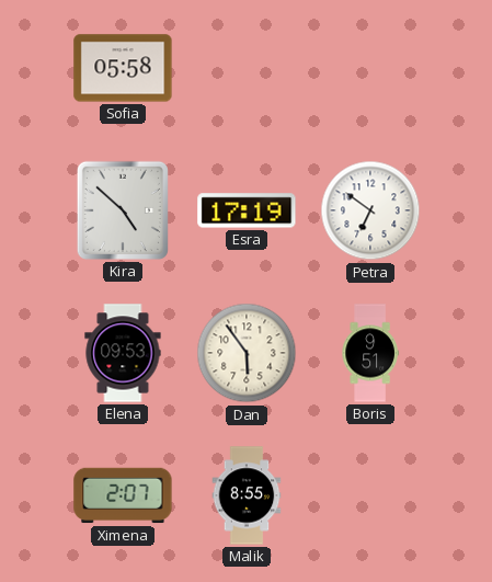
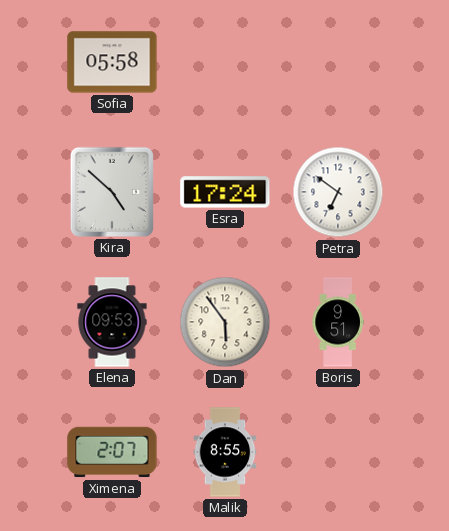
Esra: 17:19 -> 17:24 (225, 192)
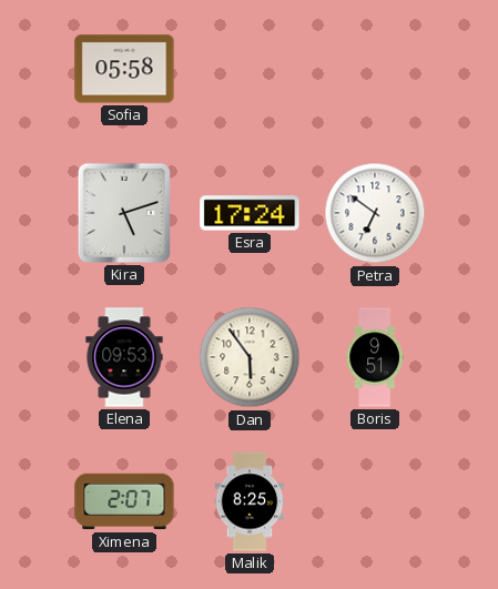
Kira: 4:52 -> 5:12 (124, 213)
Malik: 8:55 -> 8:25 (250, 501)
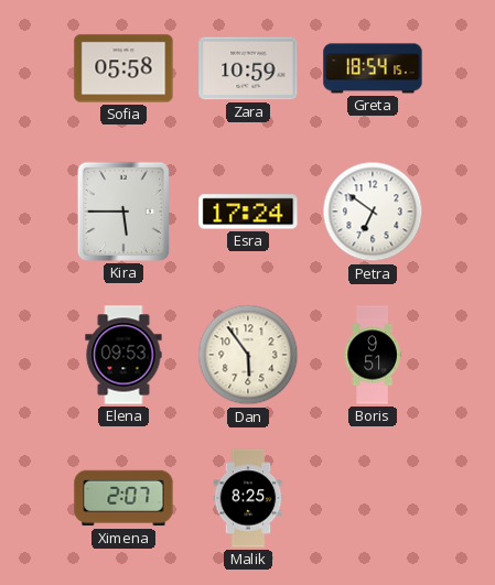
Zara: none -> 10:59 (248, 68)
Greta: none -> 18:54 (373, 68)
Kira: 5:12 -> 5:45 (123, 212)
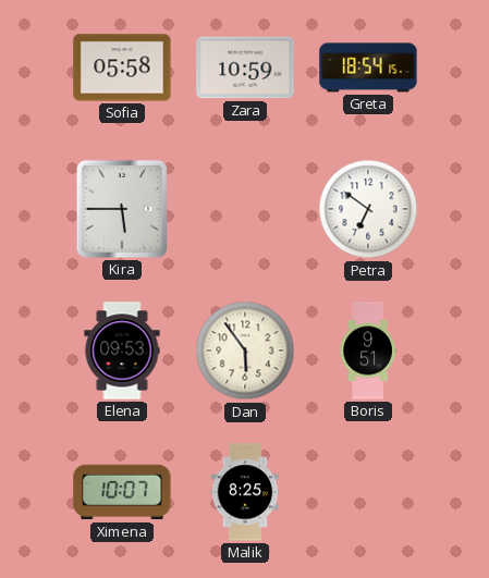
Esra: 17:24 -> none (248, 212)
Ximena: 2:07 -> 10:07 (122, 492)
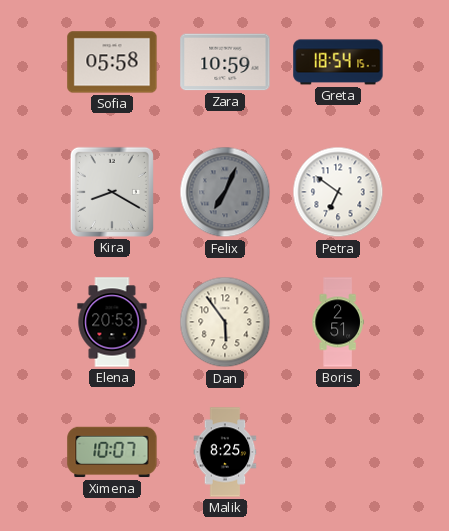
Kira: 5:45 -> 8:20 (112, 192)
Felix: none -> 7:04 (225, 192)
Elena: 09:53 -> 20:53 (112, 322)
Boris: 9:51 -> 2:51 (338, 322)
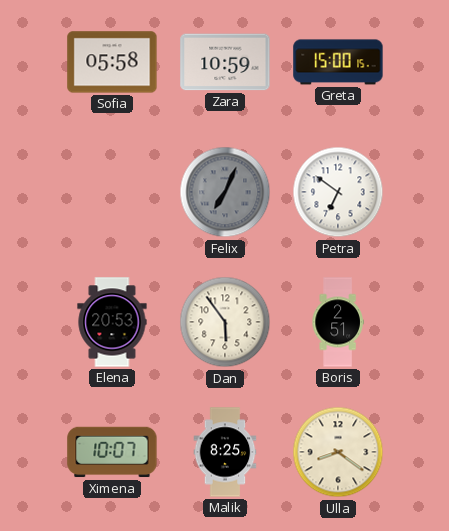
Greta: 18:54 -> 15:00 (338, 62)
Kira: 8:20 -> none (112, 192)
Ulla: none -> 8:21 (338, 452)
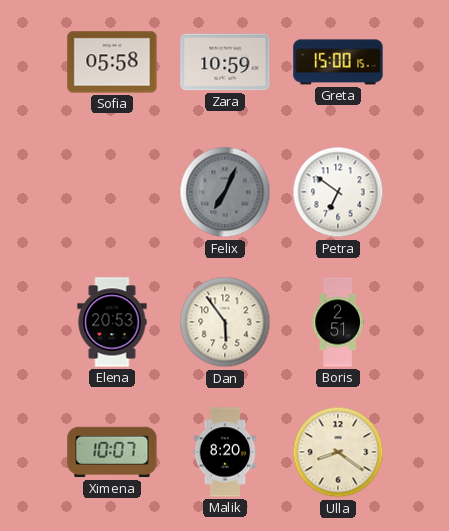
Malik: 8:25 -> 8:20 (225, 452)
